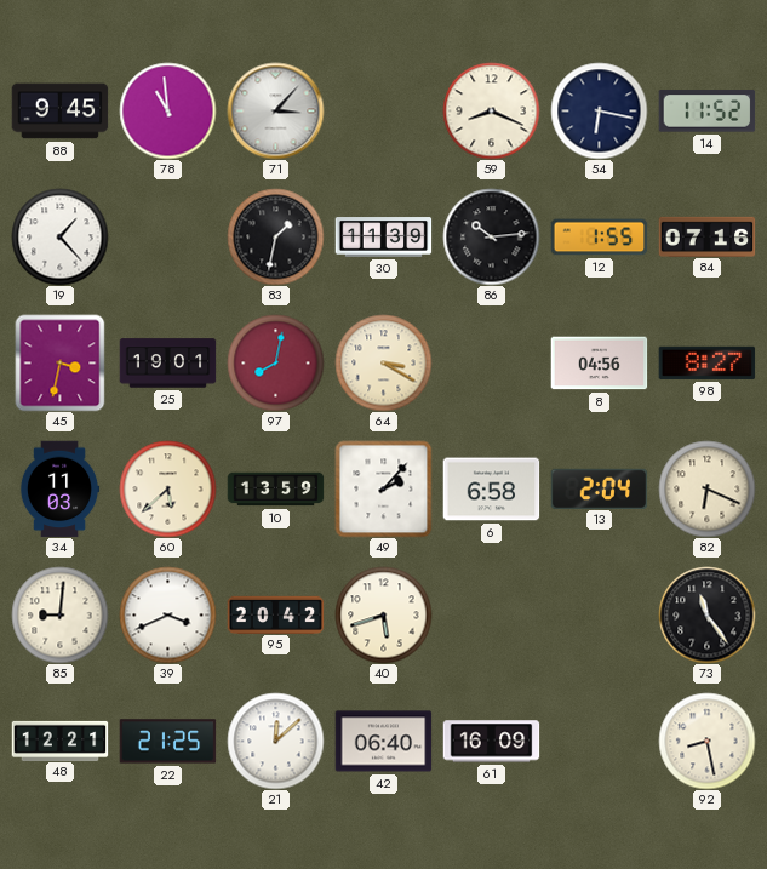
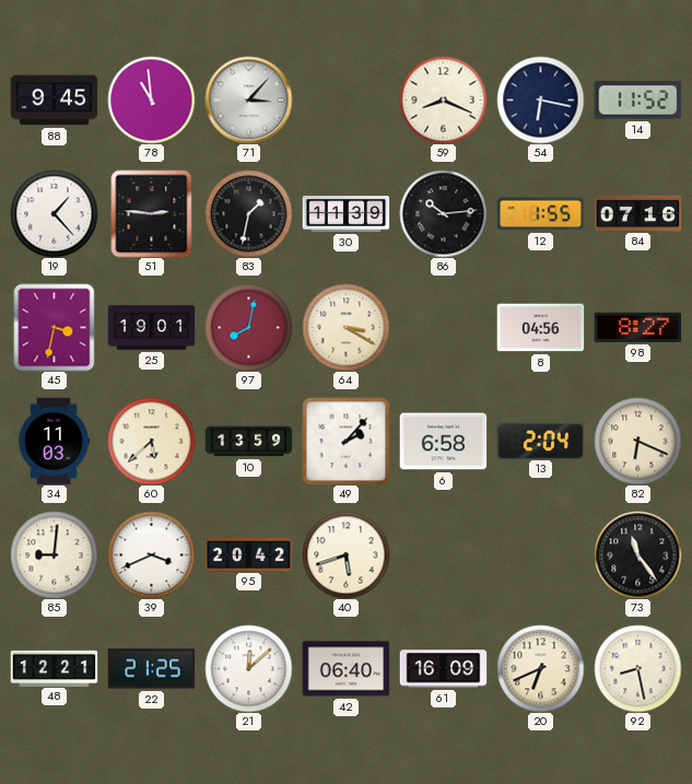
51: none -> 2:46 (152, 213)
20: none -> 6:41 (540, 668)
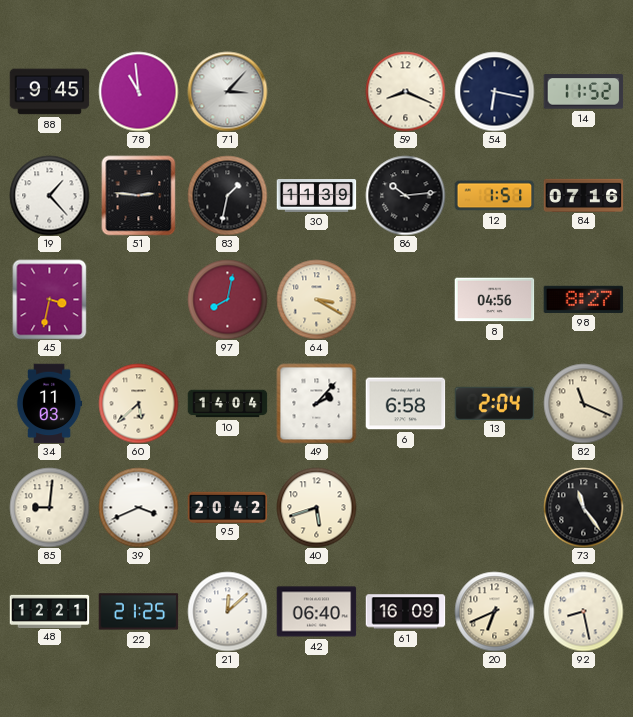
12: 1:55 -> 1:51 (494, 196)
25: 19:01 -> none (151, 328)
10: 13:59 -> 14:04 (227, 404)
82: 6:19 -> 11:19 (583, 403)
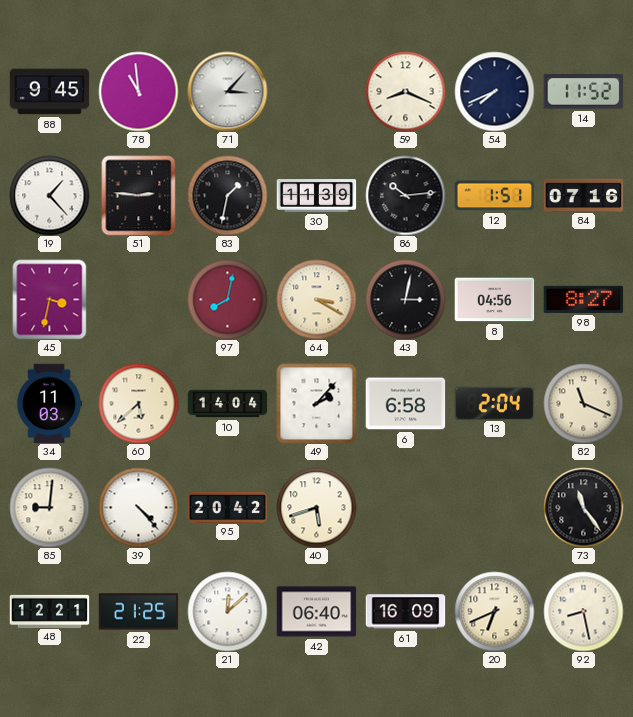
54: 6:17 -> 7:41 (494, 91)
43: none -> 3:02 (405, 299)
39: 3:41 -> 4:23 (138, 507)
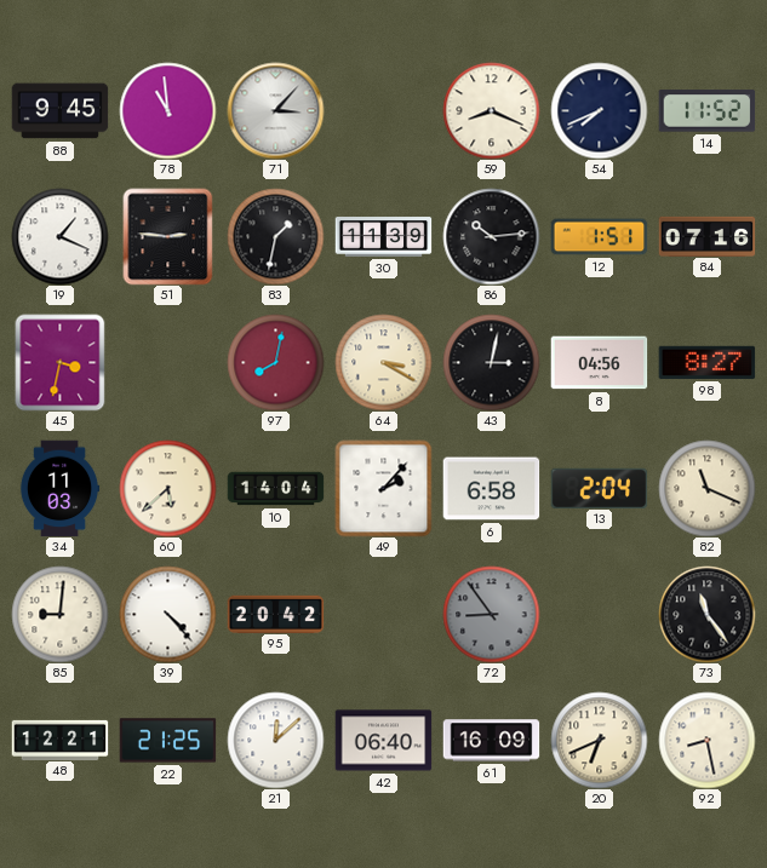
19: 1:23 -> 1:19 (59, 236)
40: 5:42 -> none (316, 507)
72: none -> 8:54 (491, 614)
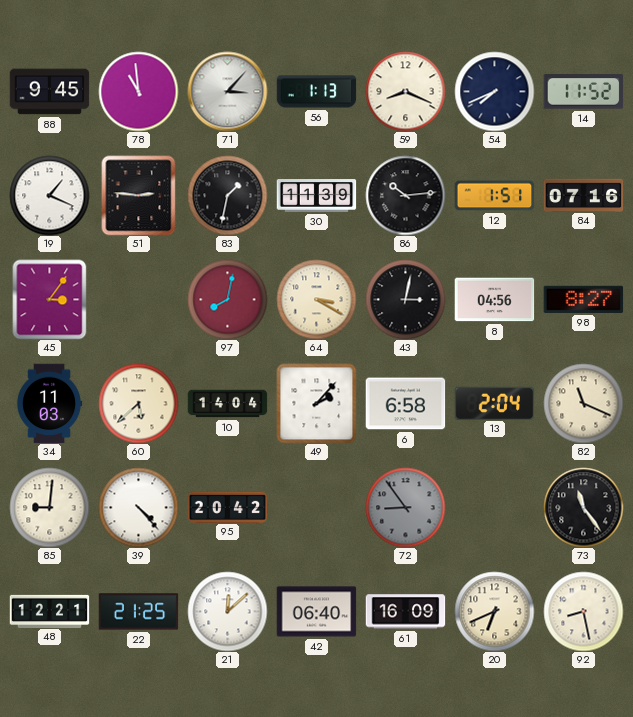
56: none -> 1:13 (316, 92)
45: 3:32 -> 3:06 (50, 299)
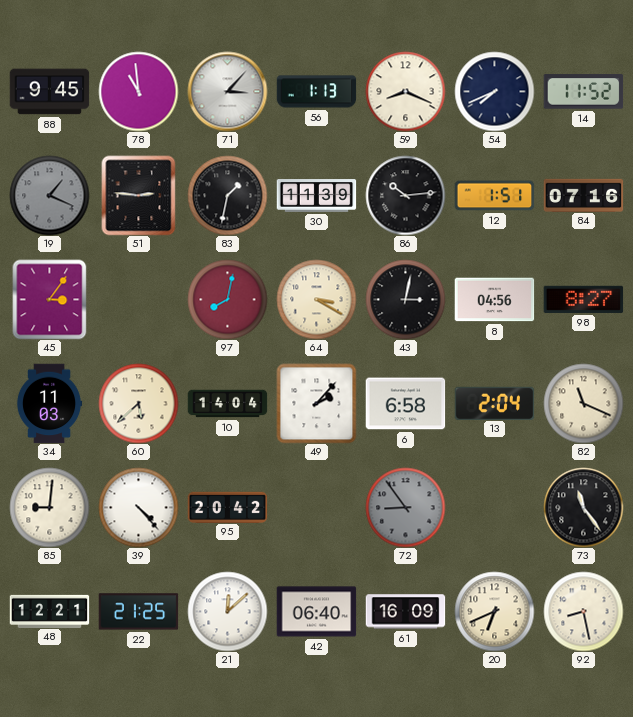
19 dial: white -> grey (49, 195)
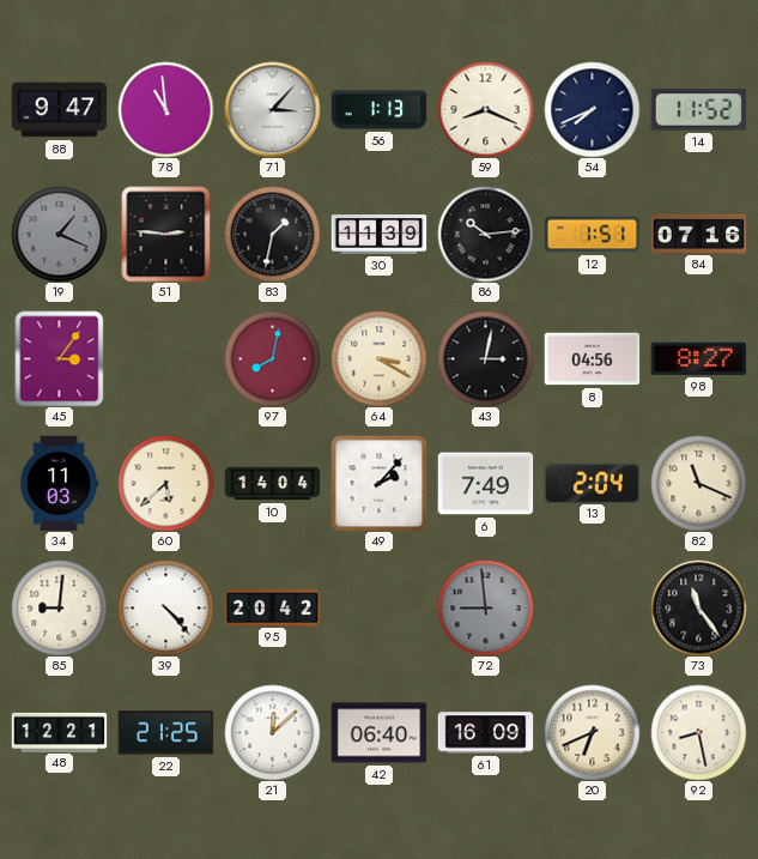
88: 9:45 -> 9:47 (59, 110)
6: 6:58 -> 7:49 (485, 484)
72: 8:54 -> 8:59 (485, 607)
